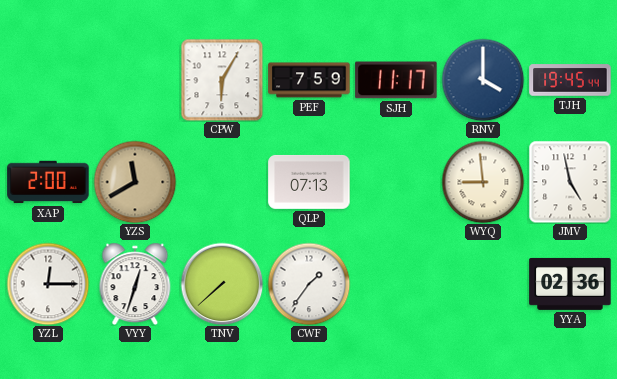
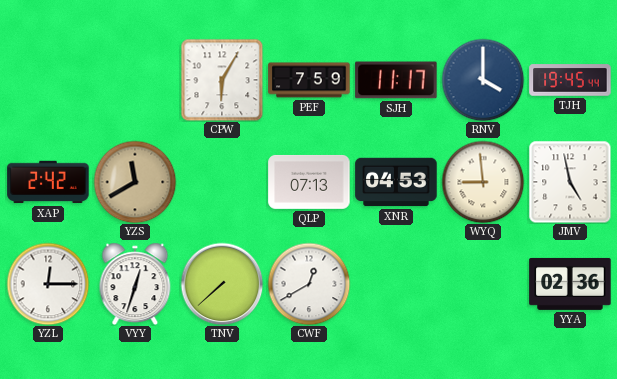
XAP: 2:00 -> 2:42 (48, 182)
XNR: none -> 04:53 (396, 182)
CWF: 1:36 -> 12:40 (309, 284)
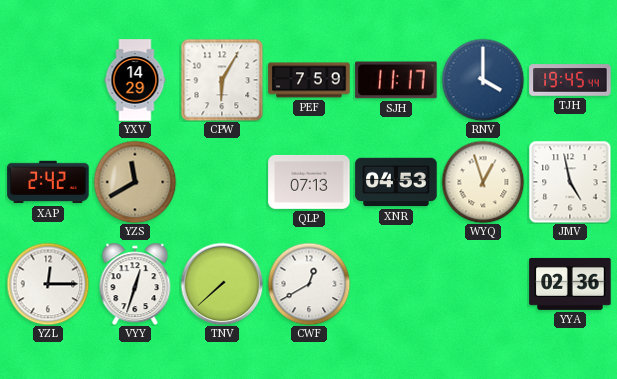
YXV: none -> 14:29 (135, 80)
WYQ: 8:59 -> 12:57 (483, 182)
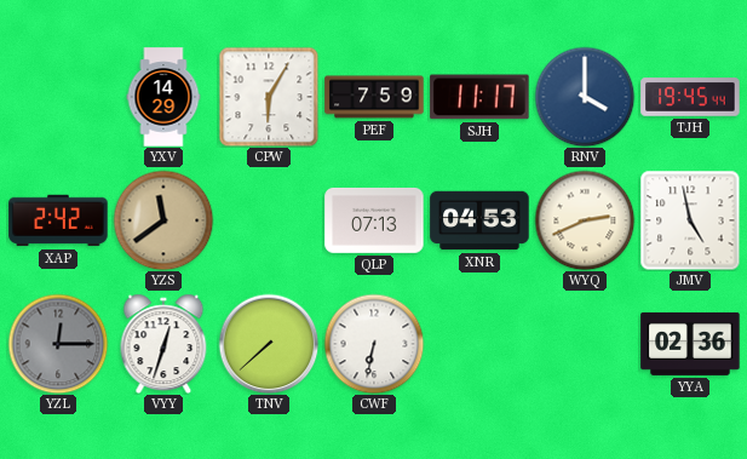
YZS: 11:40 -> 11:39 (163, 220)
WYQ: 12:57 -> 2:41 (585, 220)
YZL dial: white -> grey (58, 344)
CWF: 12:40 -> 6:32 (374, 344)
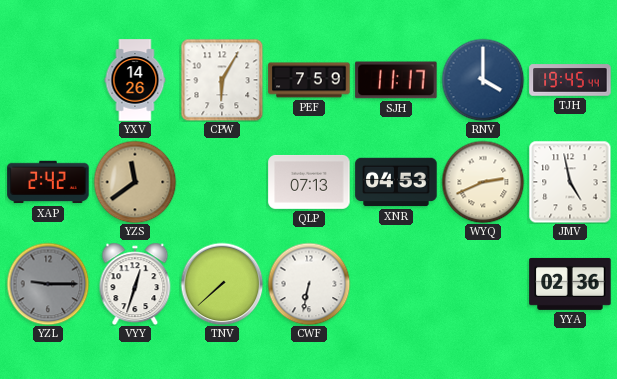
YXV: 14:29 -> 14:26 (135, 80)
YZL: 12:15 -> 9:15 (48, 284)
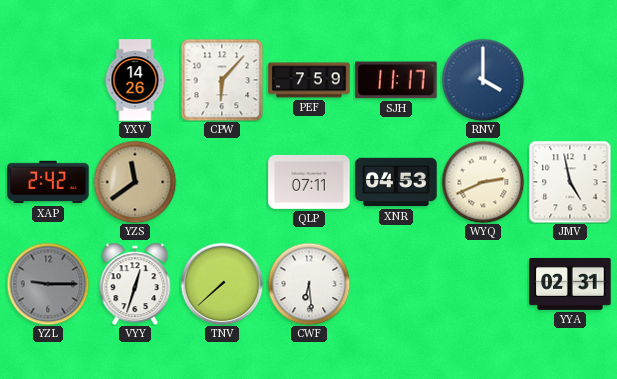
CPW: 6:05 -> 6:07 (222, 80)
TJH: 19:45 -> none (570, 80)
QLP: 07:13 -> 07:11 (309, 182)
CWF: 6:32 -> 6:29 (309, 284)
YYA: 02:36 -> 02:31 (570, 284)
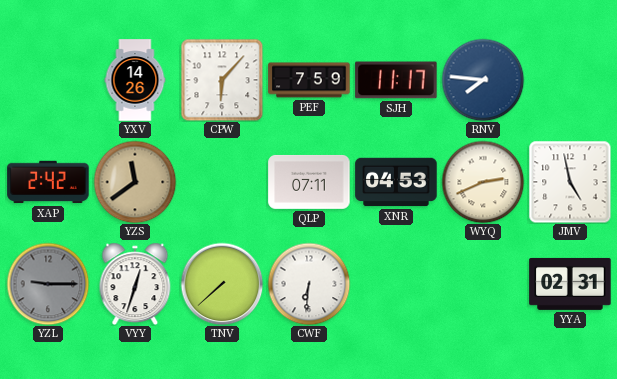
RNV: 4:00 -> 7:46 (483, 80)
CWF: 6:29 -> 6:31 (309, 284)
